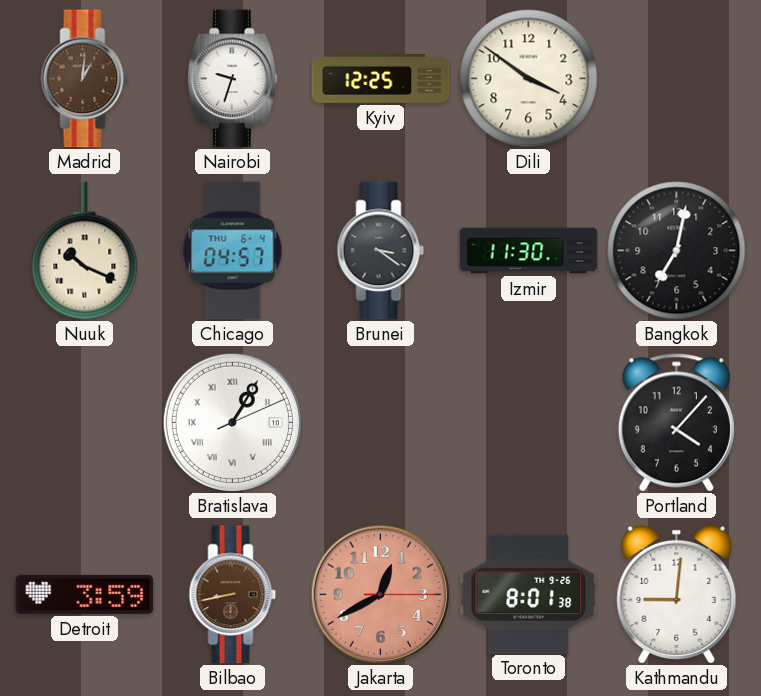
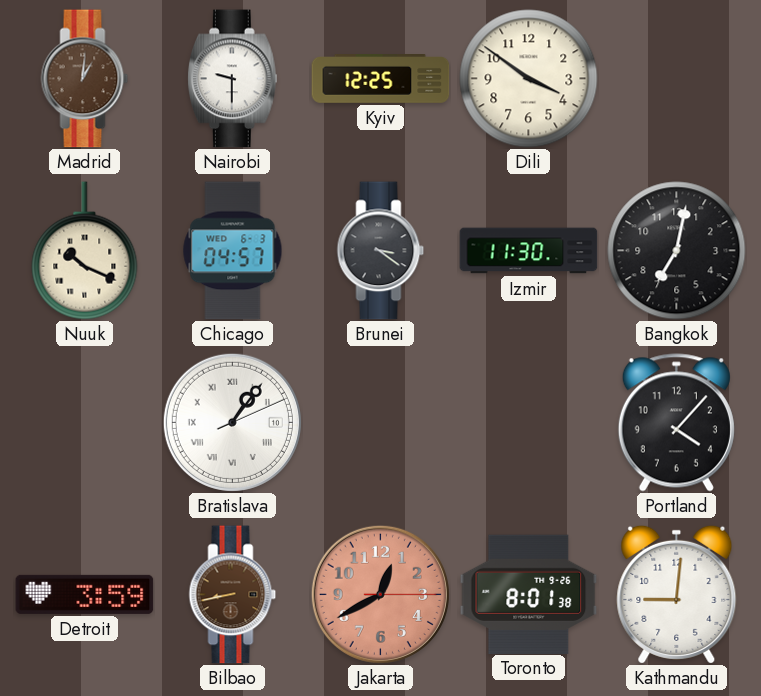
Nairobi: 9:33 -> 9:30 (233, 79)
Chicago date: THU 6-4 -> WED 6-3 (233, 251)
Bratislava: 1:05 -> 1:06 (232, 422)
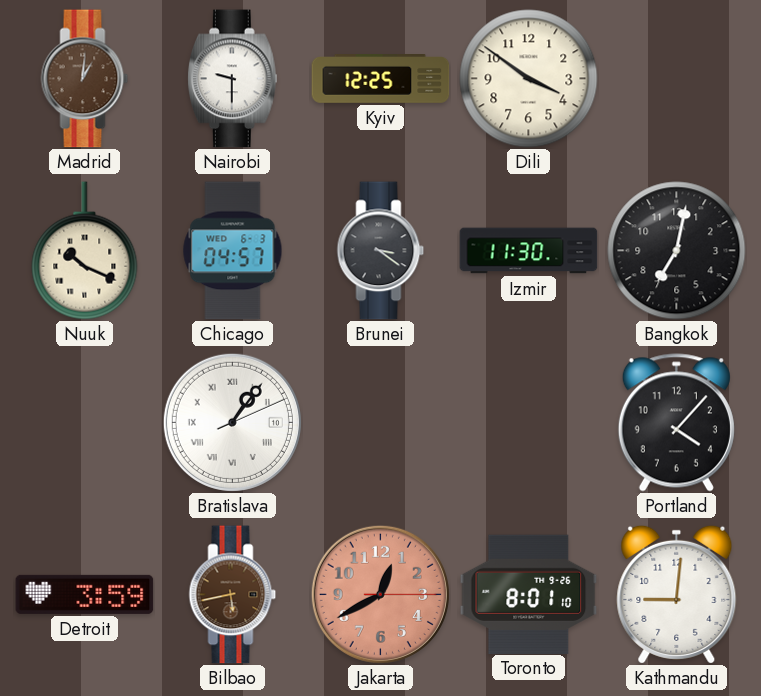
Bilbao: 8:43 -> 5:43 (233, 595)
Toronto: 8:01:38 -> 8:01:10 (529, 594)
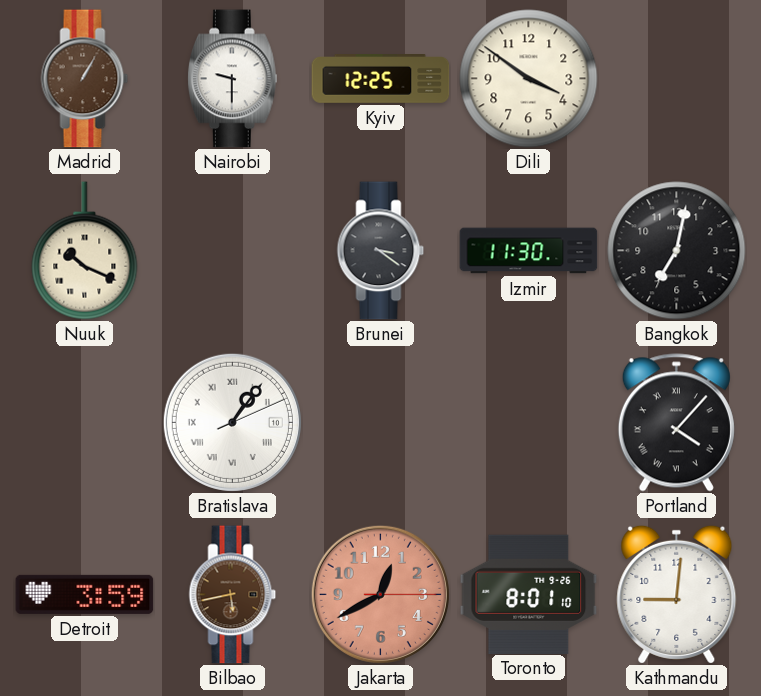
Madrid: 1:01 -> 1:05 (85, 79)
Chicago: 04:57 -> none (233, 251)
Portland numerals: Arabic -> Roman (676, 423)
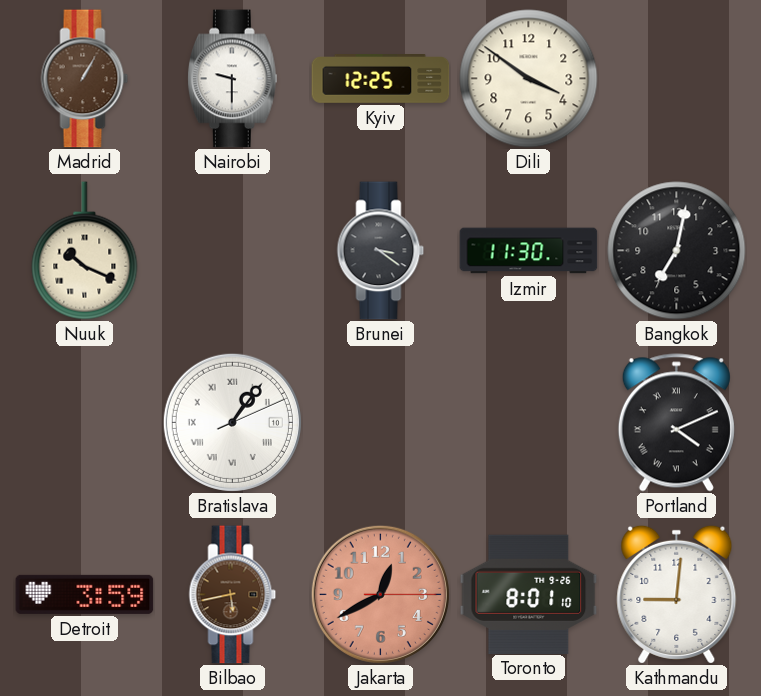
Portland: 4:07 -> 4:11 (676, 423)
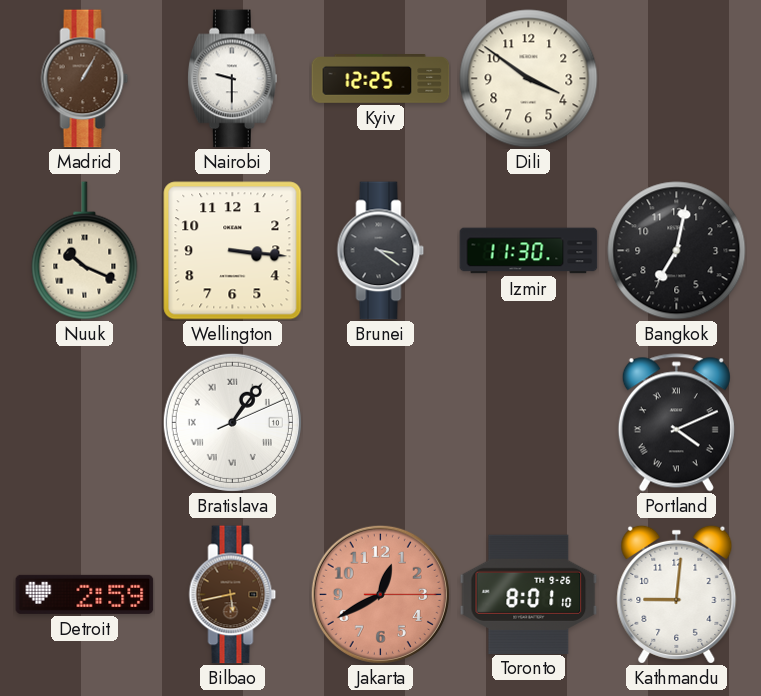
Wellington: none -> 3:16 (233, 251)
Detroit: 3:59 -> 2:59 (85, 594)
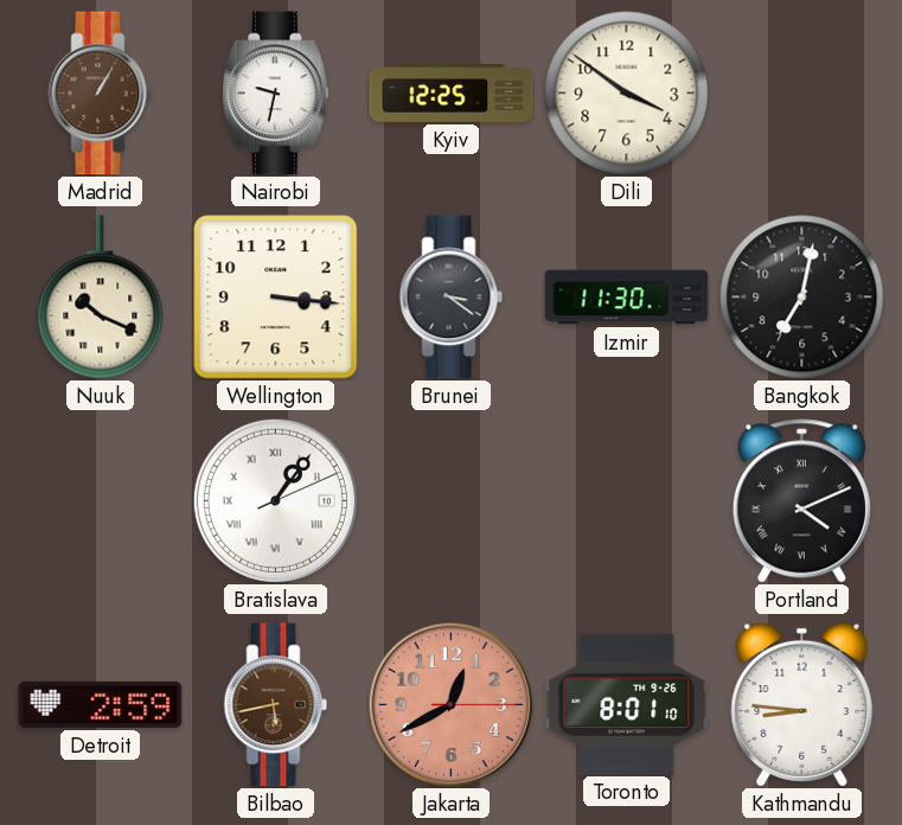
Nairobi: 9:30 -> 9:32 (276, 94)
Kathmandu: 9:01 -> 8:46 (802, 704)
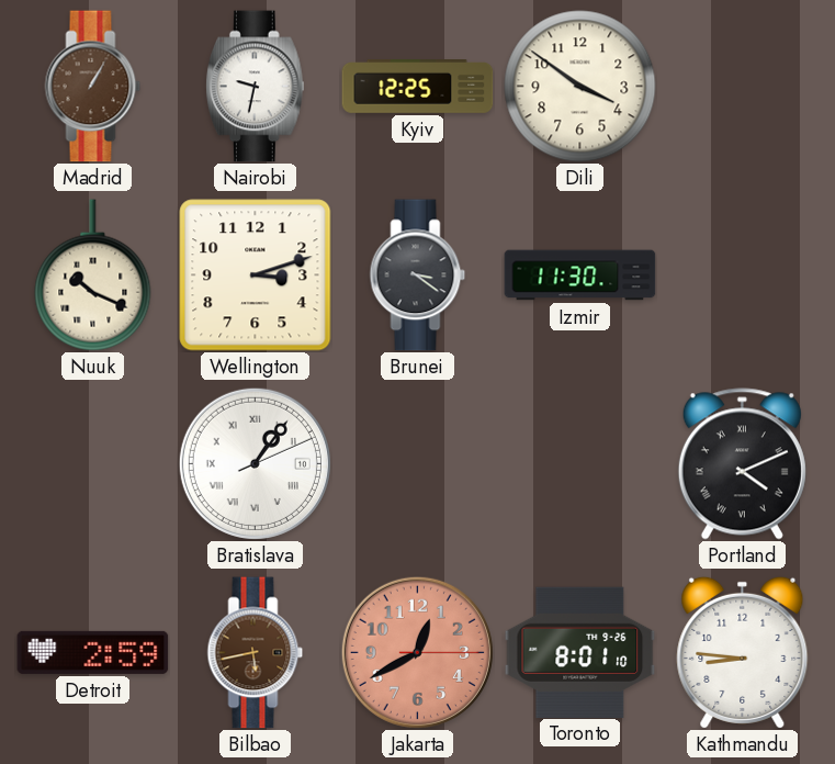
Wellington: 3:16 -> 3:12 (256, 276)
Bangkok: 7:02 -> none (802, 298)
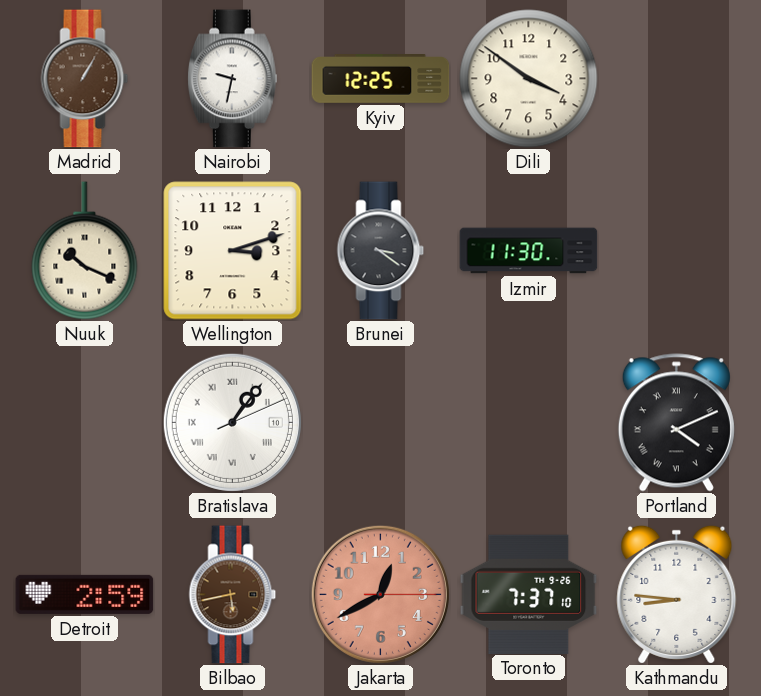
Toronto: 8:01 -> 7:37 (529, 594)
